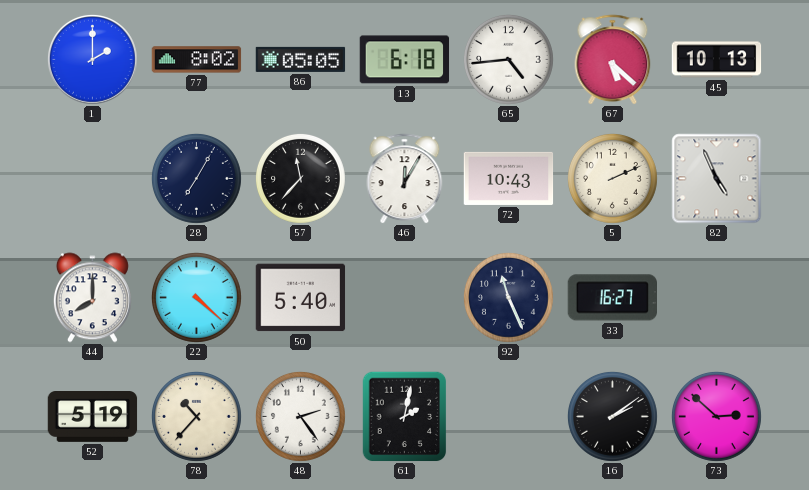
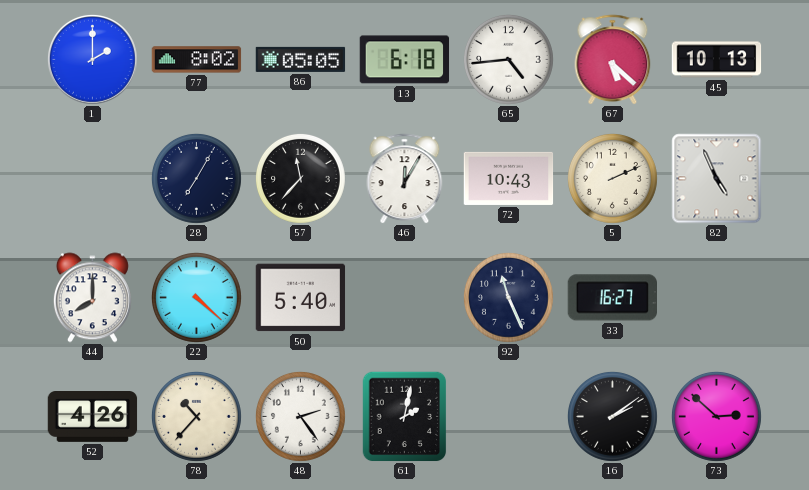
52: 5:19 -> 4:26 (93, 417)
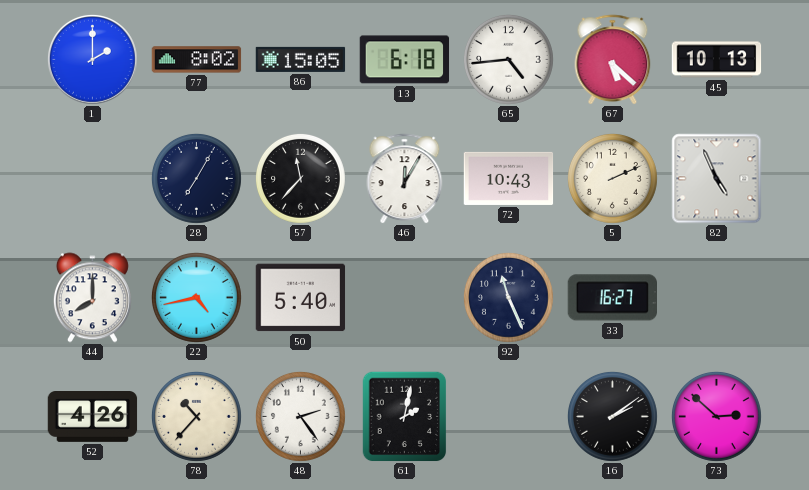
86: 05:05 -> 15:05 (301, 59)
22: 4:22 -> 4:43 (196, 297)
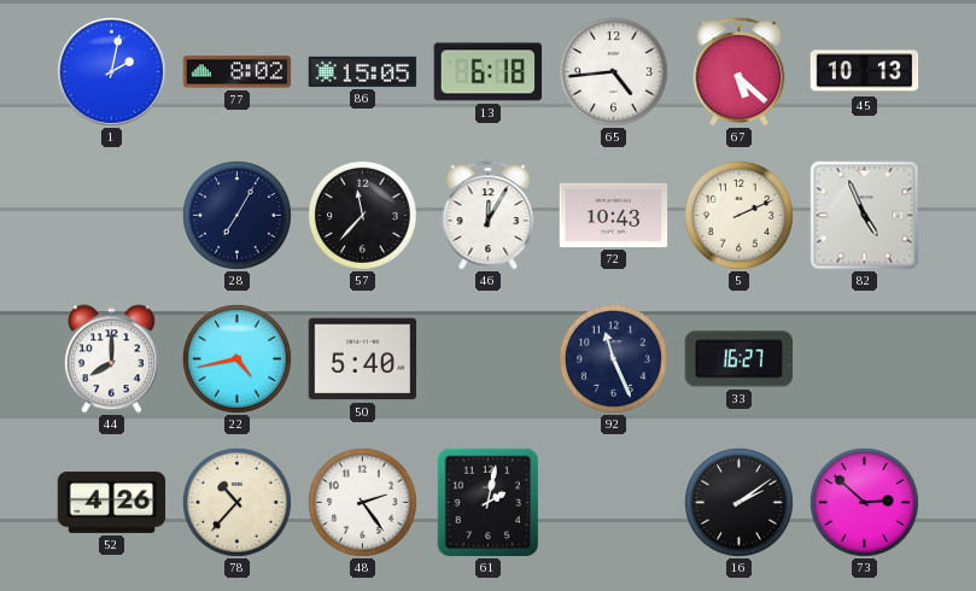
1: 2:00 -> 2:02 (111, 71)
